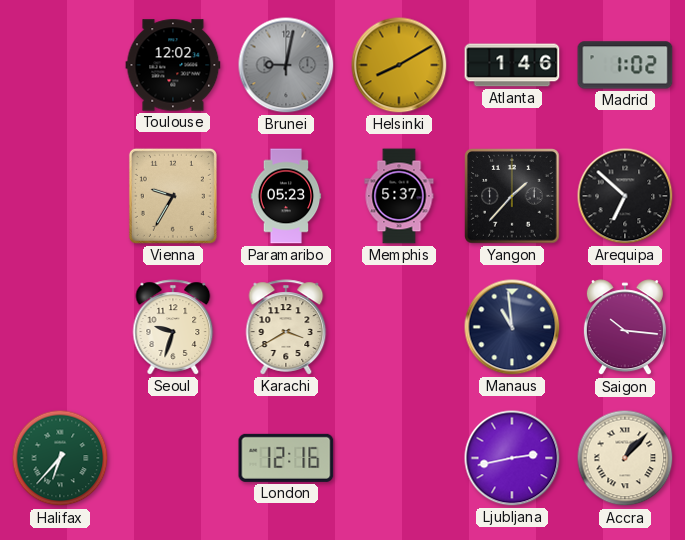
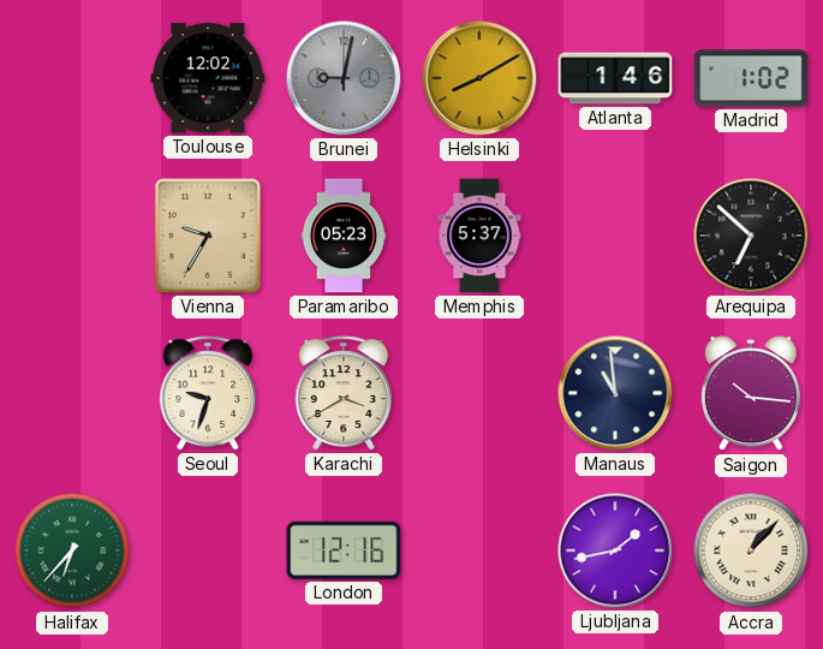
Yangon: 1:37 -> none (512, 196)
Ljubljana: 2:43 -> 1:43 (615, 550)
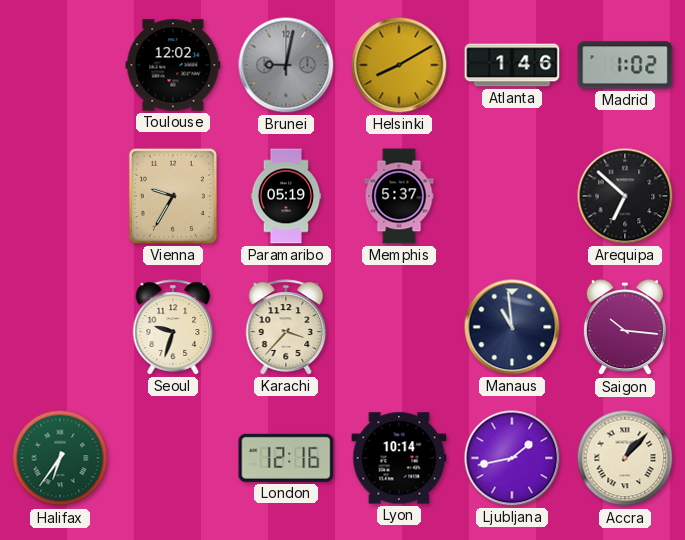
Paramaribo: 05:23 -> 05:19 (286, 196)
Karachi: 3:40 -> 3:37 (286, 327)
Halifax: 6:37 -> 6:36 (60, 458)
Lyon: none -> 10:14 (399, 458)
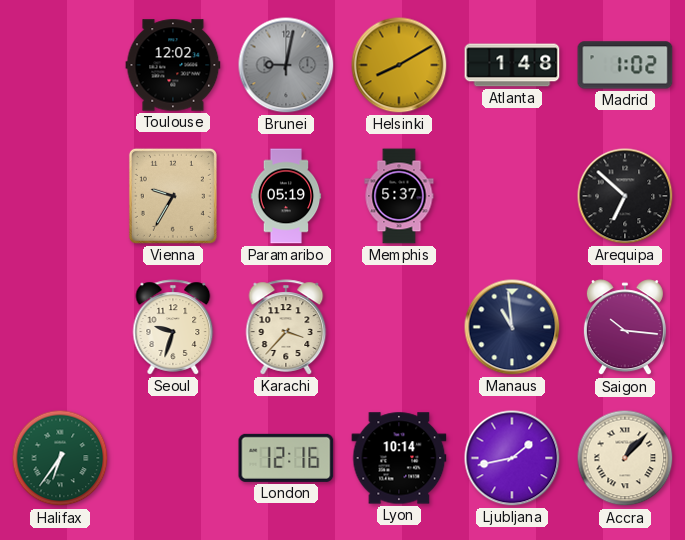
Atlanta: 1:46 -> 1:48 (512, 65)
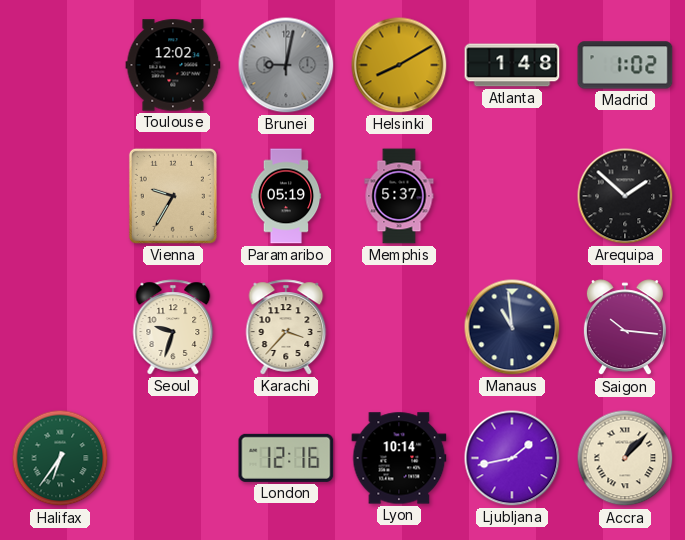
Arequipa: 6:52 -> 1:52 (625, 196)
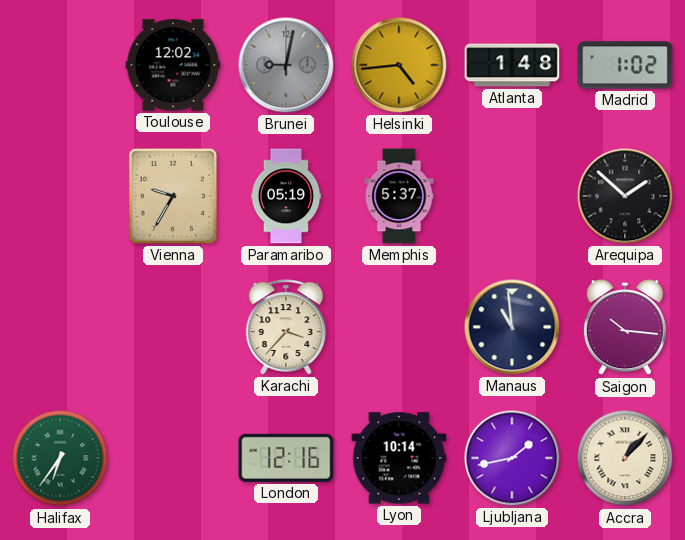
Helsinki: 8:10 -> 4:44 (399, 65)
Seoul: 9:33 -> none (173, 327)
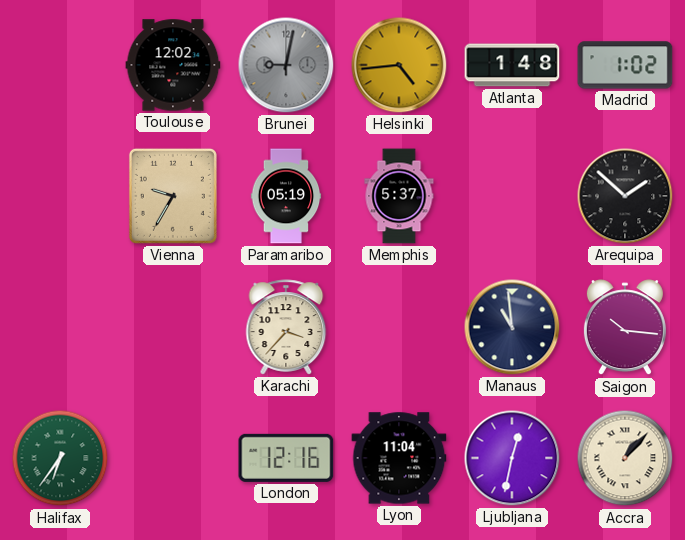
Lyon: 10:14 -> 11:04 (399, 458)
Ljubljana: 1:43 -> 12:32 (512, 458)
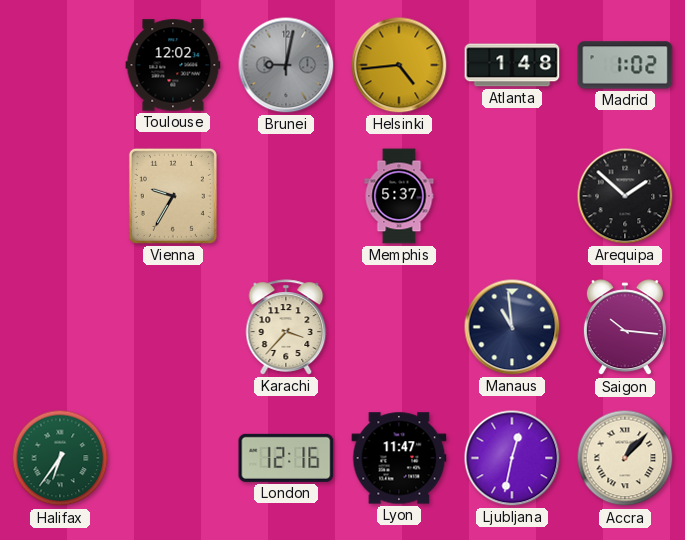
Paramaribo: 05:19 -> none (286, 196)
Lyon: 11:04 -> 11:47 (399, 458)
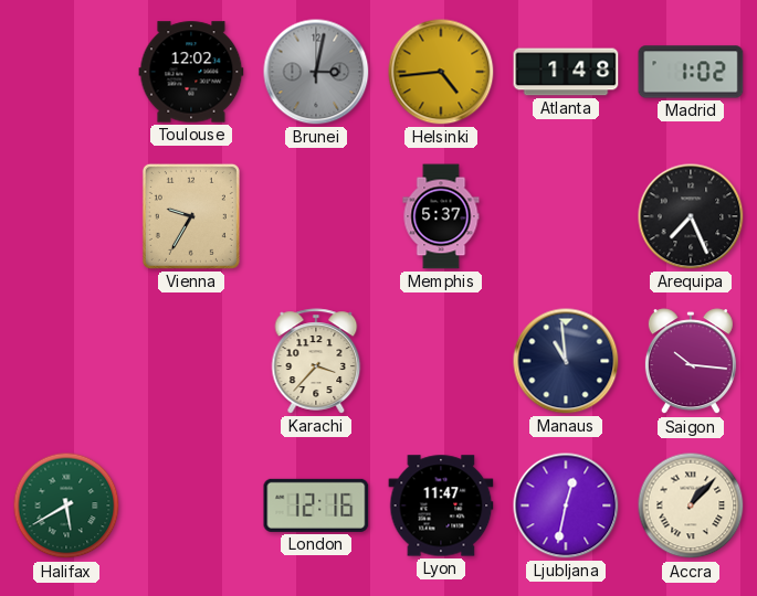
Brunei: 9:02 -> 3:02 (316, 72)
Arequipa: 1:52 -> 7:26 (691, 216)
Halifax: 6:36 -> 5:40 (66, 505)
